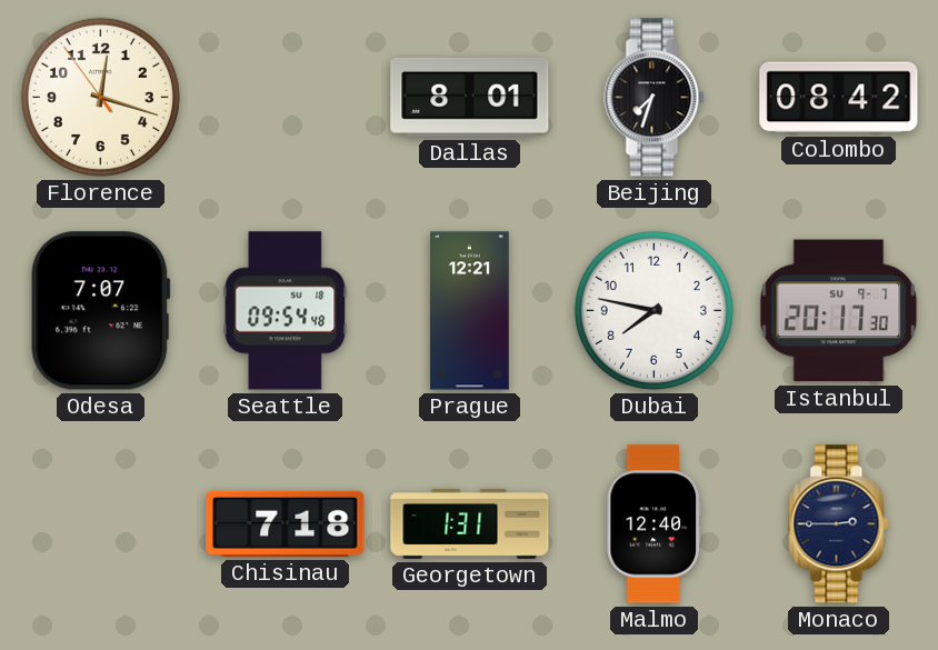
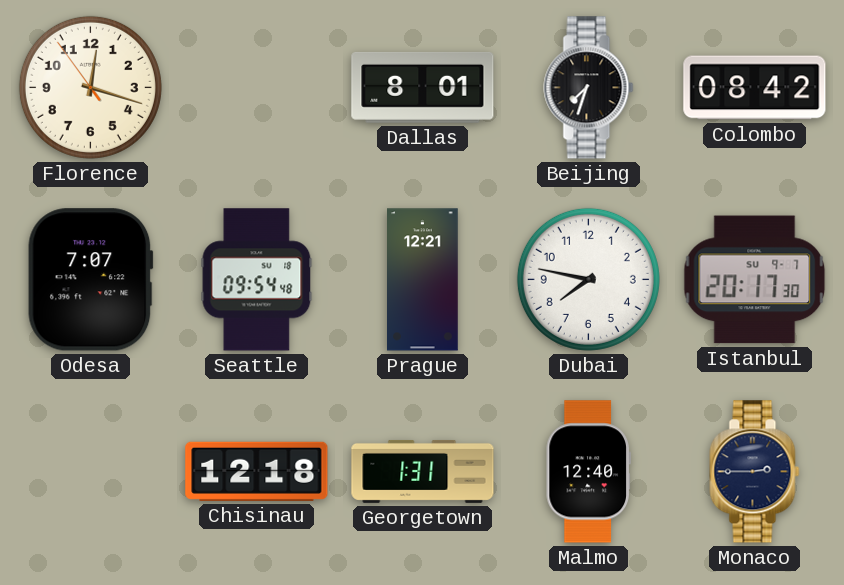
Chisinau: 7:18 -> 12:18 (257, 471)
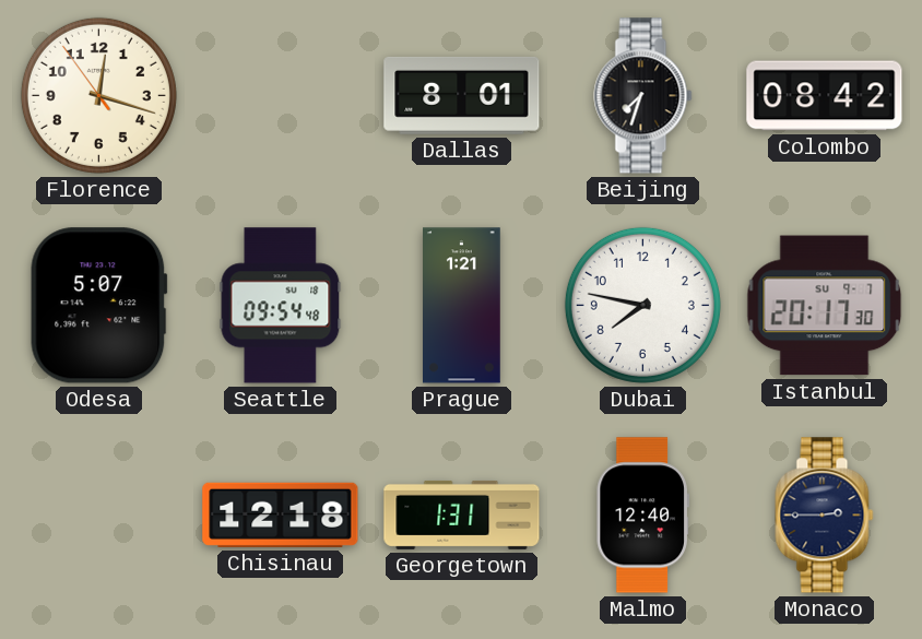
Odesa: 7:07 -> 5:07 (99, 306)
Prague: 12:21 -> 1:21 (462, 306)
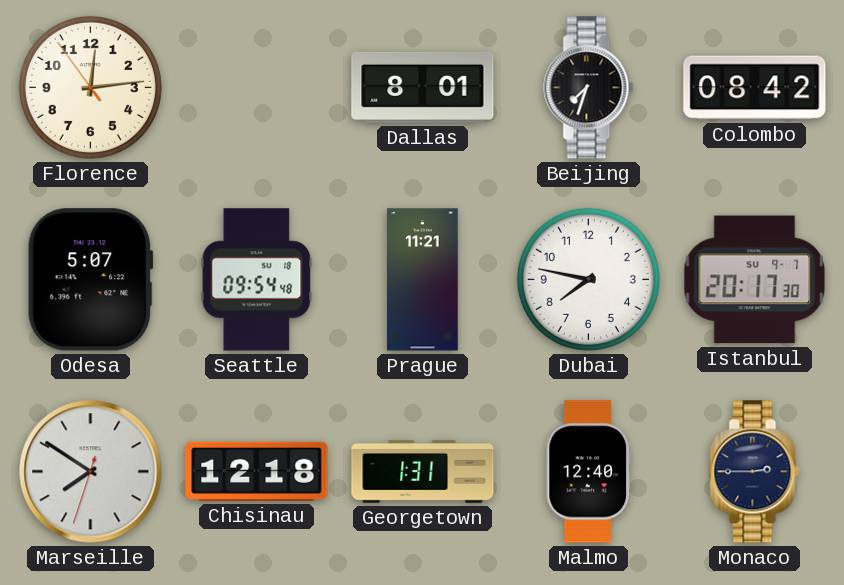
Florence: 12:17 -> 12:13 (90, 87)
Prague: 1:21 -> 11:21 (423, 280)
Marseille: none -> 7:50 (91, 472)
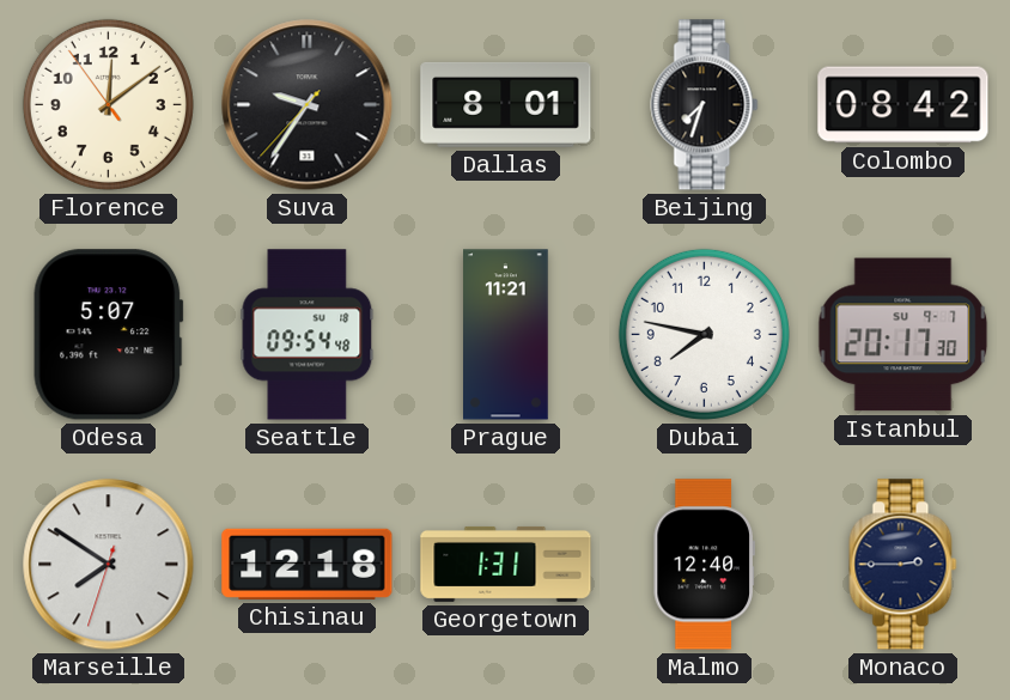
Florence: 12:13 -> 12:08 (108, 104)
Suva: none -> 9:35 (308, 105)
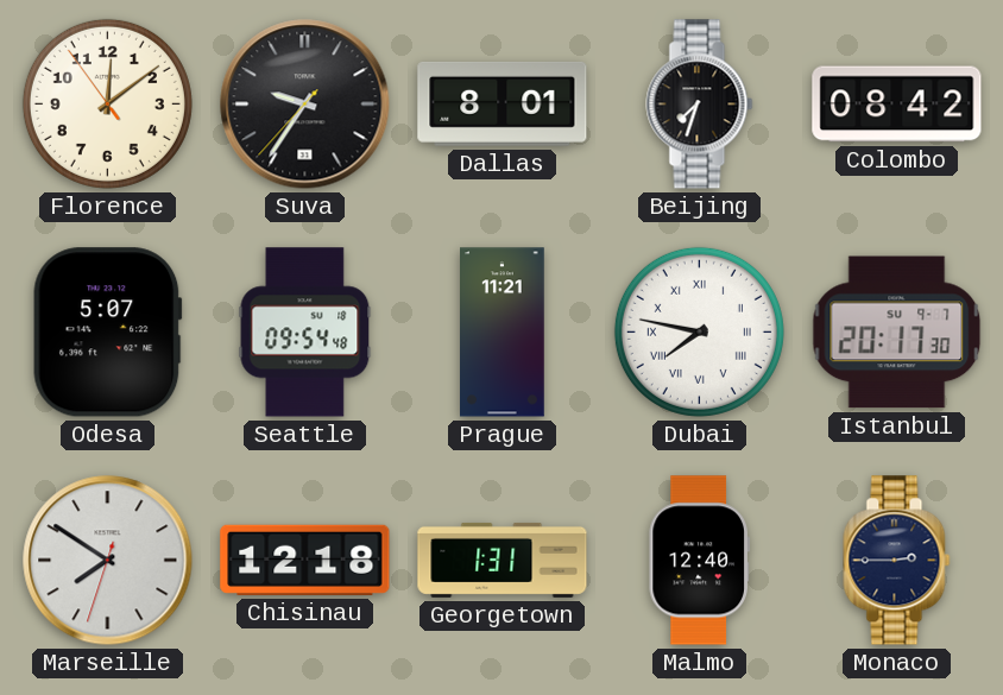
Dubai numerals: Arabic -> Roman (699, 331)
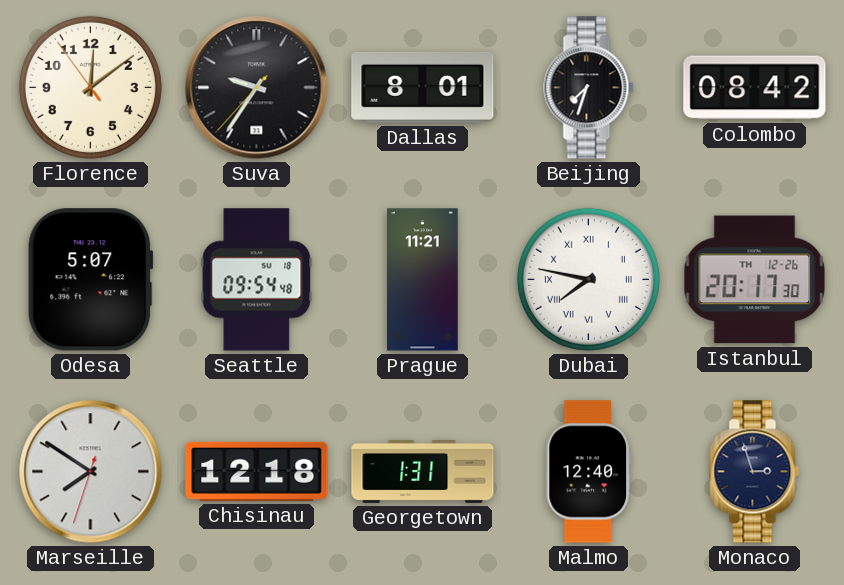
Istanbul date: SU 9-7 -> TH 12-26 (755, 280)
Monaco: 2:45 -> 2:57 (755, 472)
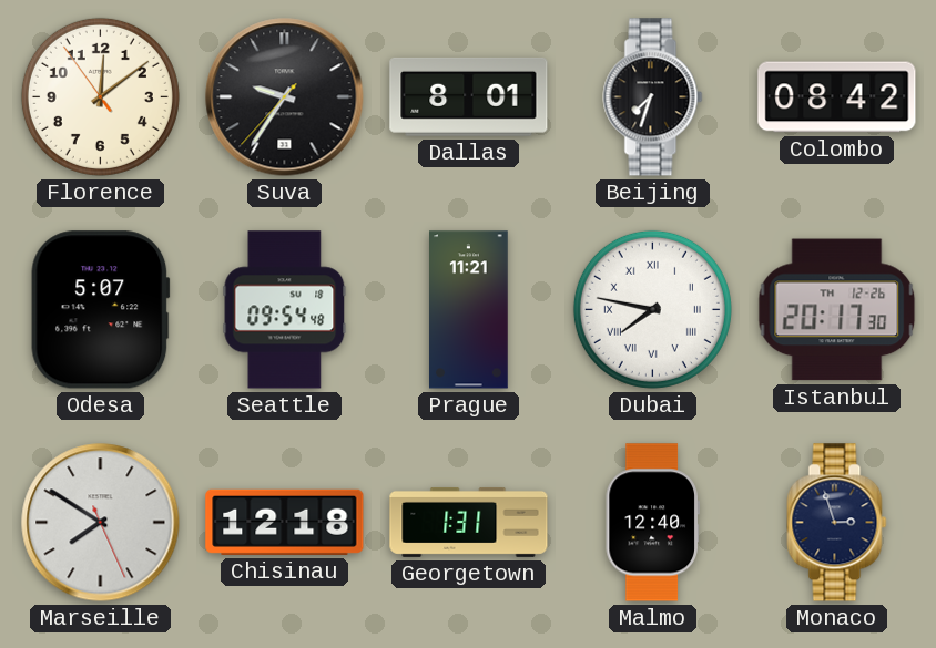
Marseille: 7:50:33 -> 7:50:26 (101, 523)
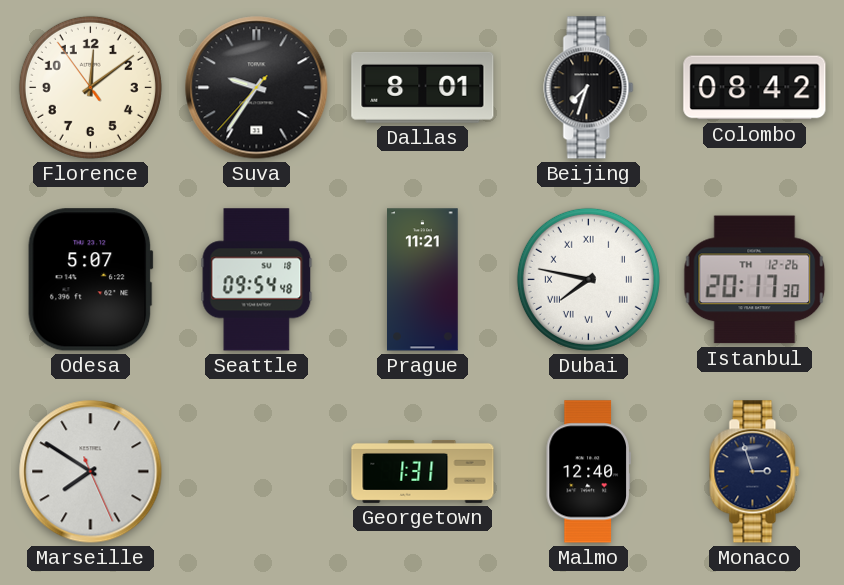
Chisinau: 12:18 -> none (285, 522)
